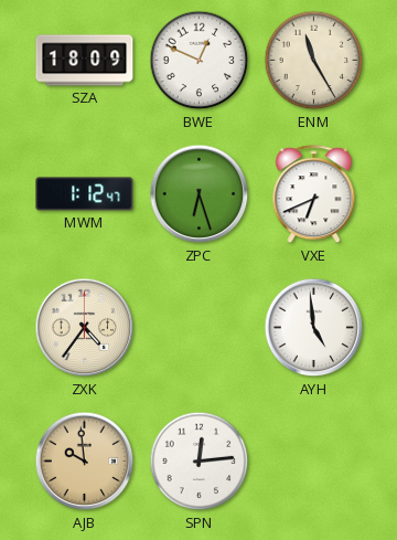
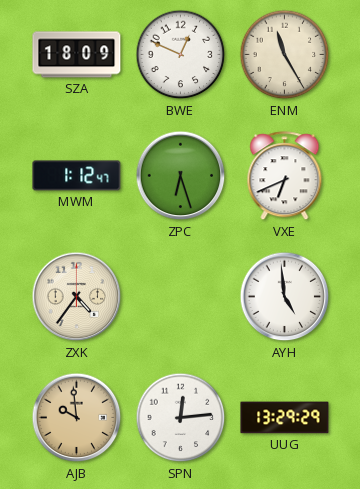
UUG: none -> 13:29 (285, 418)
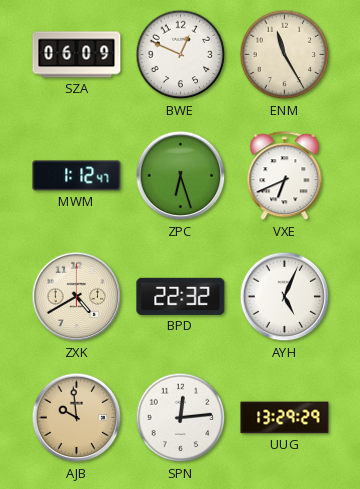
SZA: 18:09 -> 06:09 (77, 55)
ZXK: 4:36 -> 4:40 (77, 297)
BPD: none -> 22:32 (181, 296)
AYH: 4:59 -> 5:04 (285, 297)
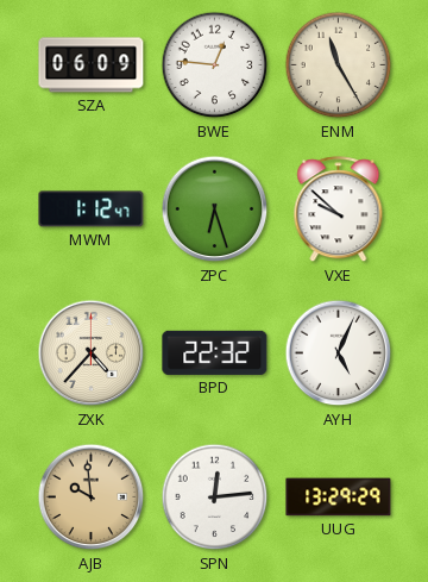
BWE: 12:49 -> 12:46 (215, 65)
VXE: 6:41 -> 9:52 (339, 209)
ZXK: 4:40 -> 4:37 (92, 353)
